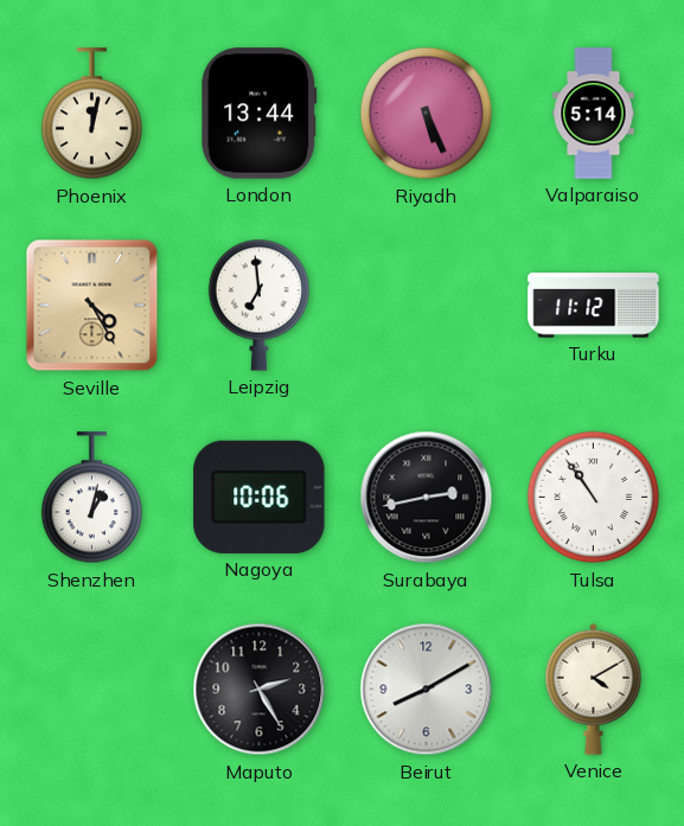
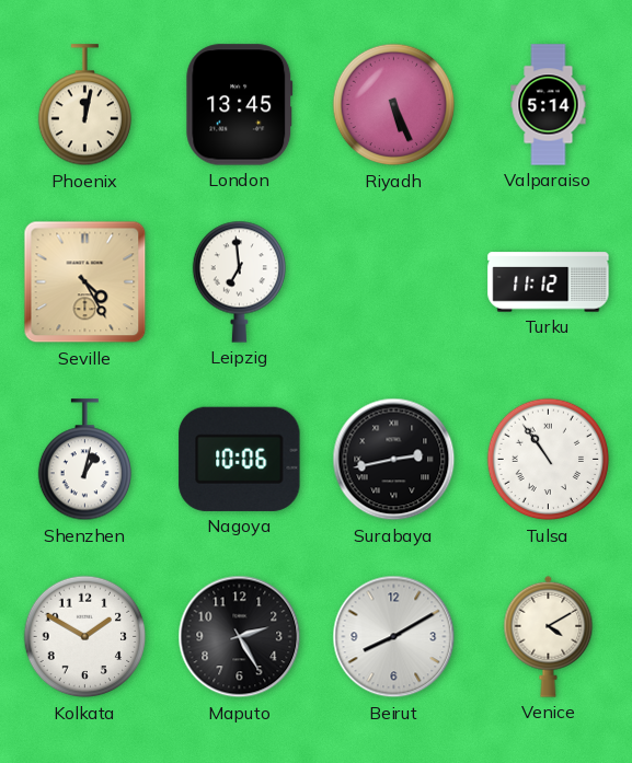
London: 13:44 -> 13:45 (240, 105)
Kolkata: none -> 1:50 (85, 637)
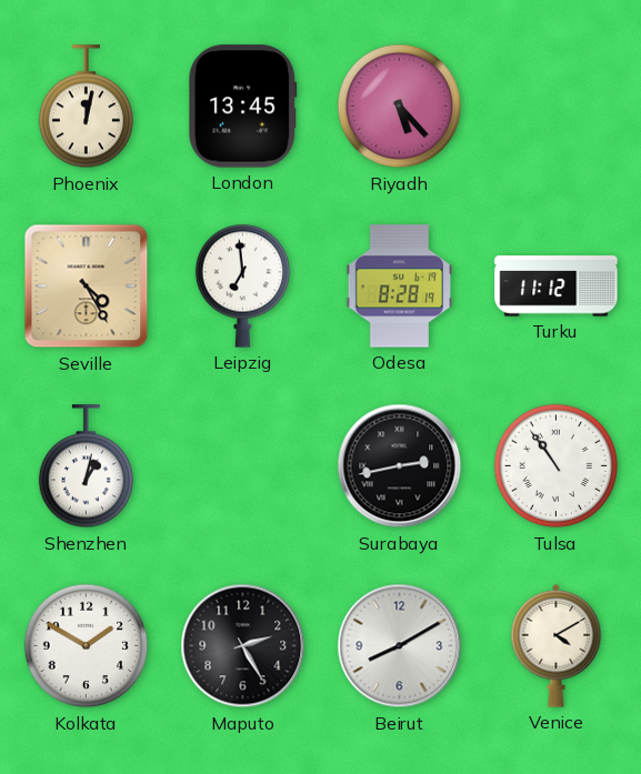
Riyadh: 5:26 -> 5:23 (400, 107)
Valparaiso: 5:14 -> none (549, 105)
Odesa: none -> 8:28 (400, 287)
Nagoya: 10:06 -> none (240, 459)
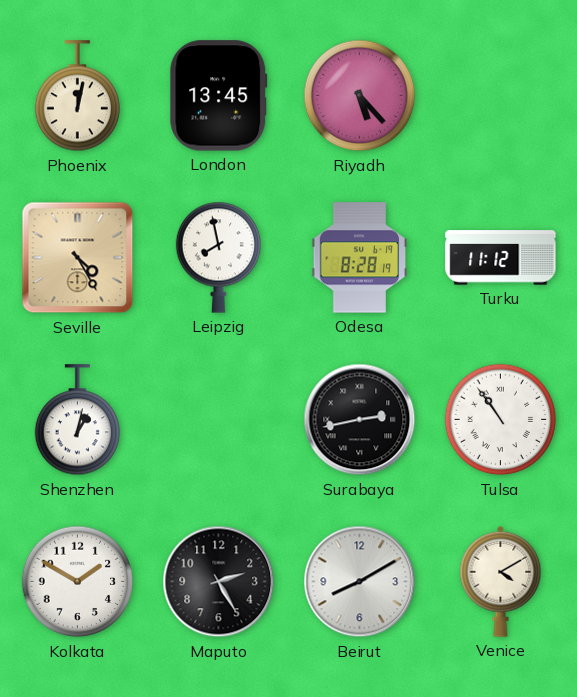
Leipzig: 6:59 -> 7:58 (218, 257)
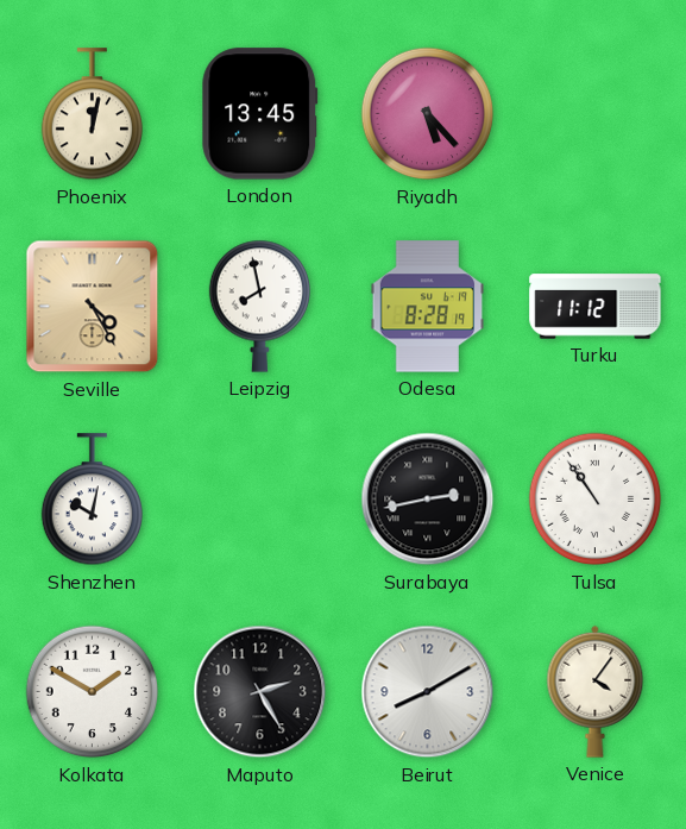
Shenzhen: 1:02 -> 10:02 (92, 500)
Venice: 4:10 -> 4:06 (596, 691)
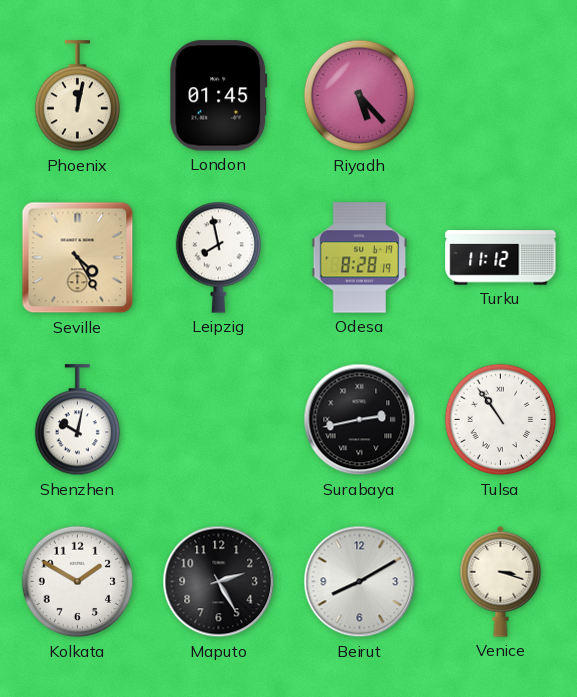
London: 13:45 -> 01:45 (219, 96)
Venice: 4:06 -> 3:18 (501, 581)
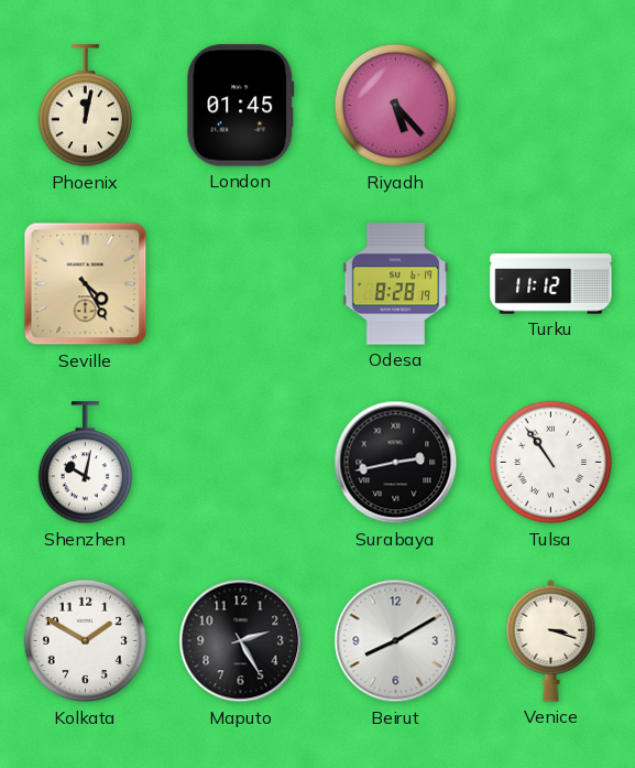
Leipzig: 7:58 -> none (218, 257)
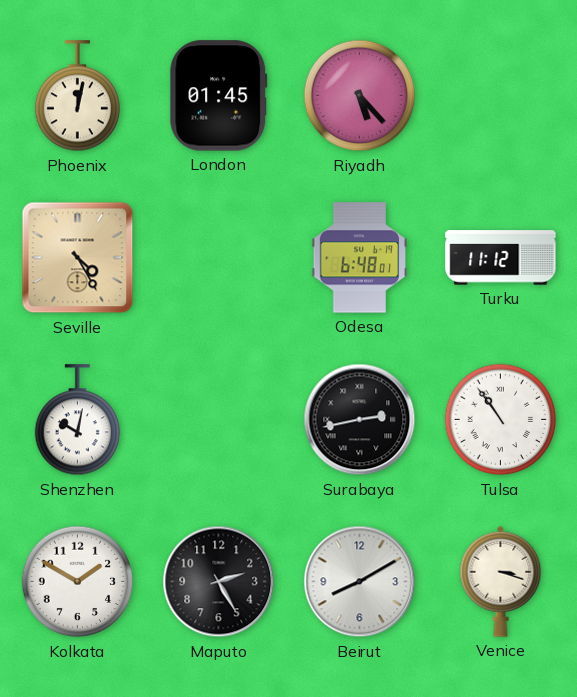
Odesa: 8:28 -> 6:48 (360, 258)
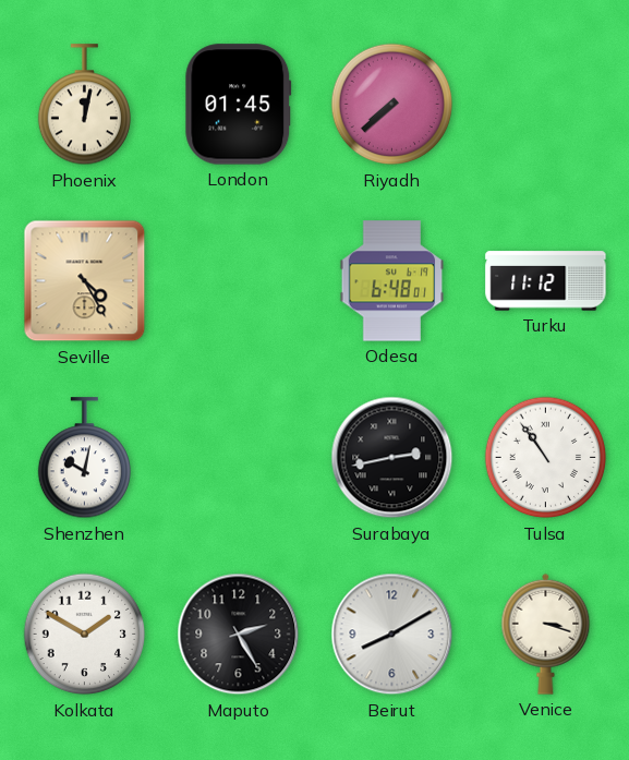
Riyadh: 5:23 -> 7:38 (392, 105)
